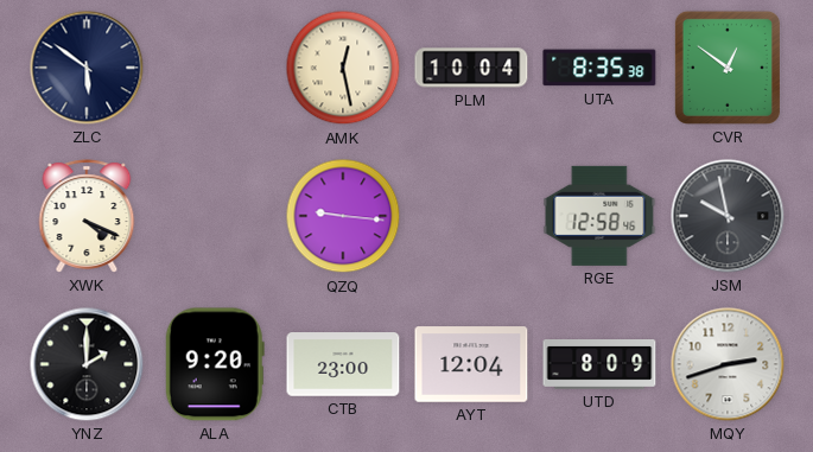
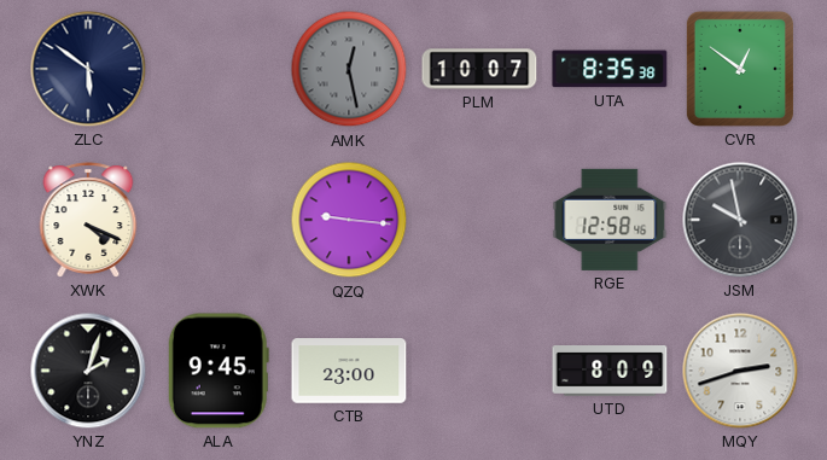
AMK dial: cream -> grey (349, 69)
PLM: 10:04 -> 10:07 (479, 69)
YNZ: 2:00 -> 2:03 (88, 371)
ALA: 9:20 -> 9:45 (219, 371)
AYT: 12:04 -> none (471, 364)
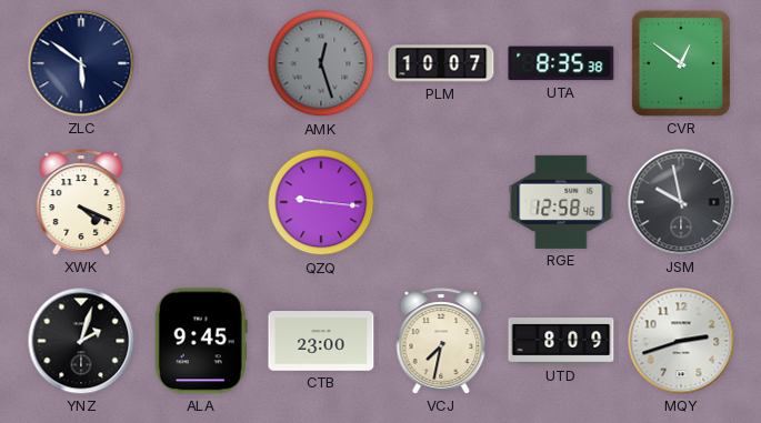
AMK: 12:28 -> 12:27 (321, 63)
VCJ: none -> 7:32 (441, 341)
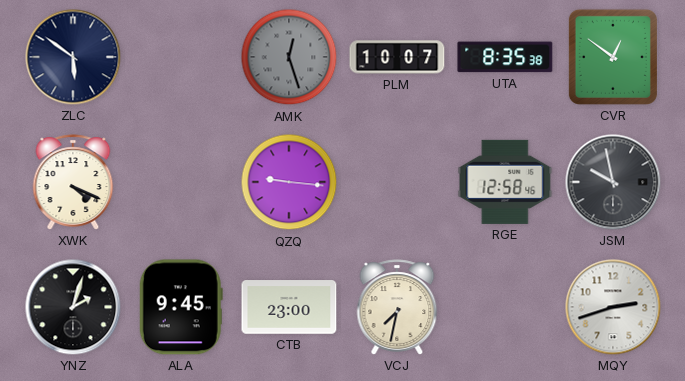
UTD: 8:09 -> none (561, 342)
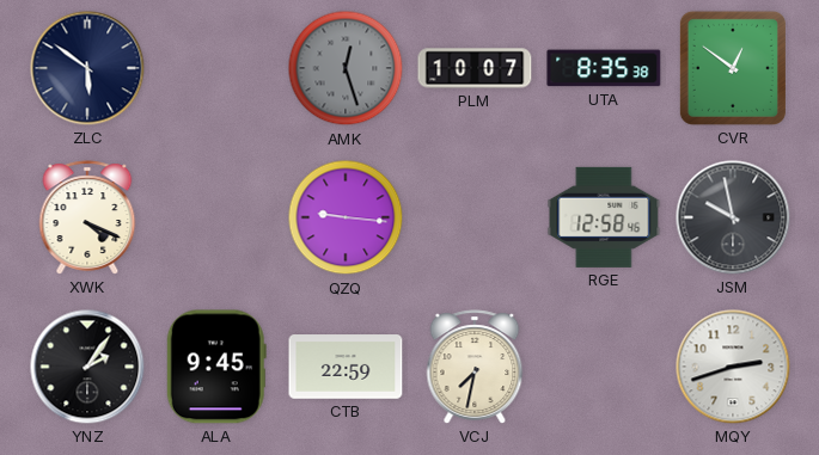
YNZ: 2:03 -> 2:06 (87, 367)
CTB: 23:00 -> 22:59 (346, 367)
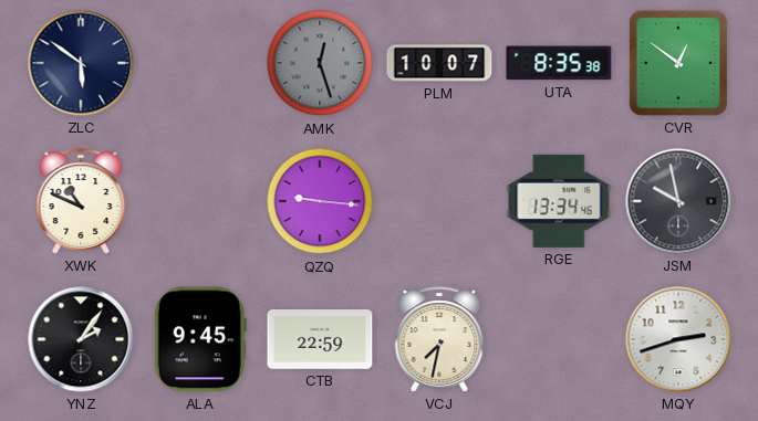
XWK: 4:19 -> 10:49 (81, 201)
RGE: 12:58 -> 13:34 (559, 201)
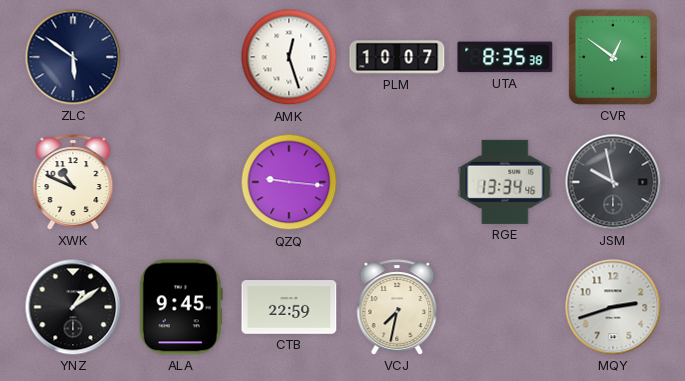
AMK dial: grey -> white (289, 57)
YNZ: 2:06 -> 1:09 (73, 307)
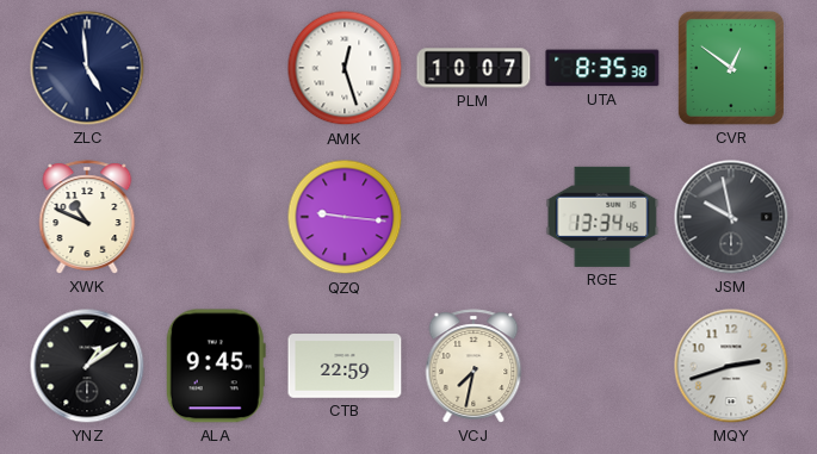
ZLC: 5:51 -> 4:59 (87, 68)
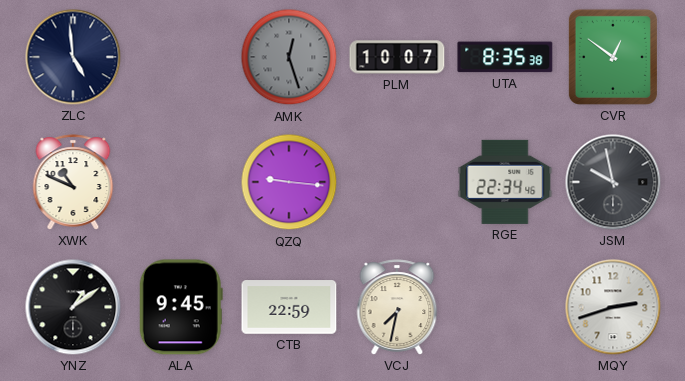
AMK dial: white -> grey (289, 57)
RGE: 13:34 -> 22:34 (505, 182)
